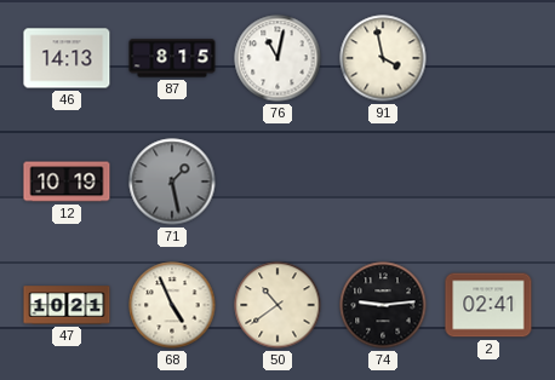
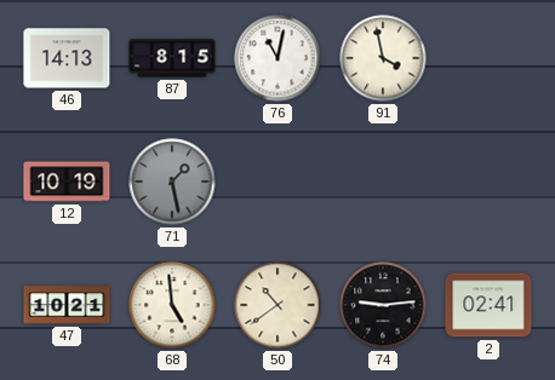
68: 4:56 -> 4:59 (172, 305)
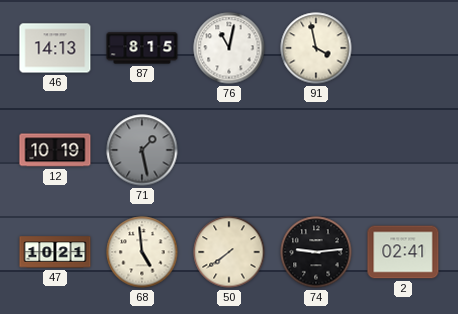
50: 10:39 -> 7:39 (229, 252)
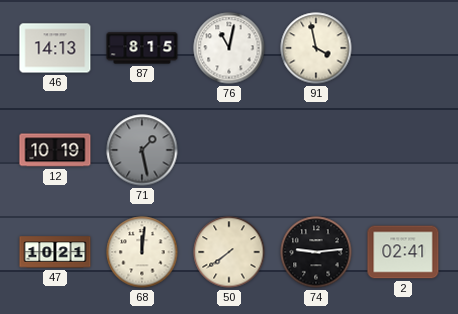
68: 4:59 -> 12:01 (142, 252)
